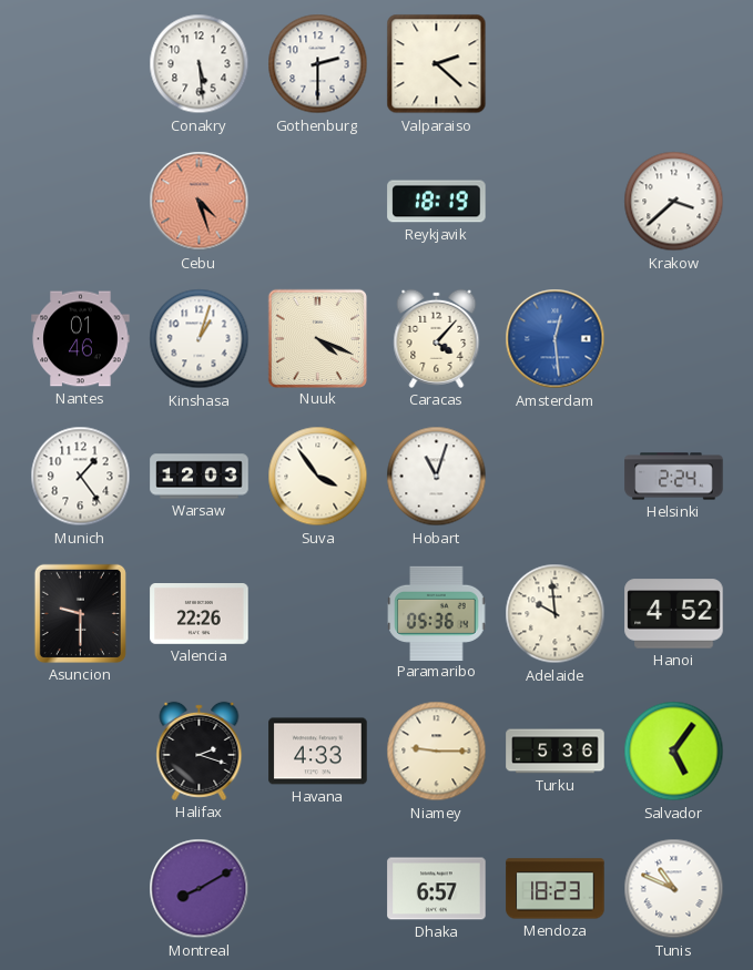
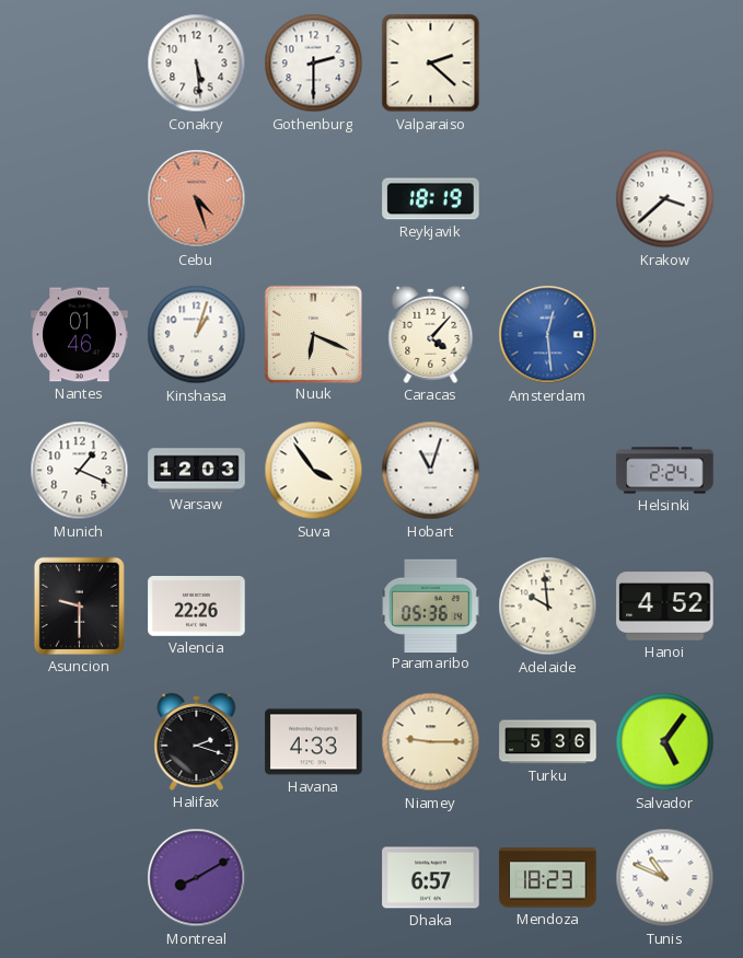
Nuuk: 4:19 -> 6:19 (313, 334)
Munich: 1:24 -> 1:19 (80, 471)
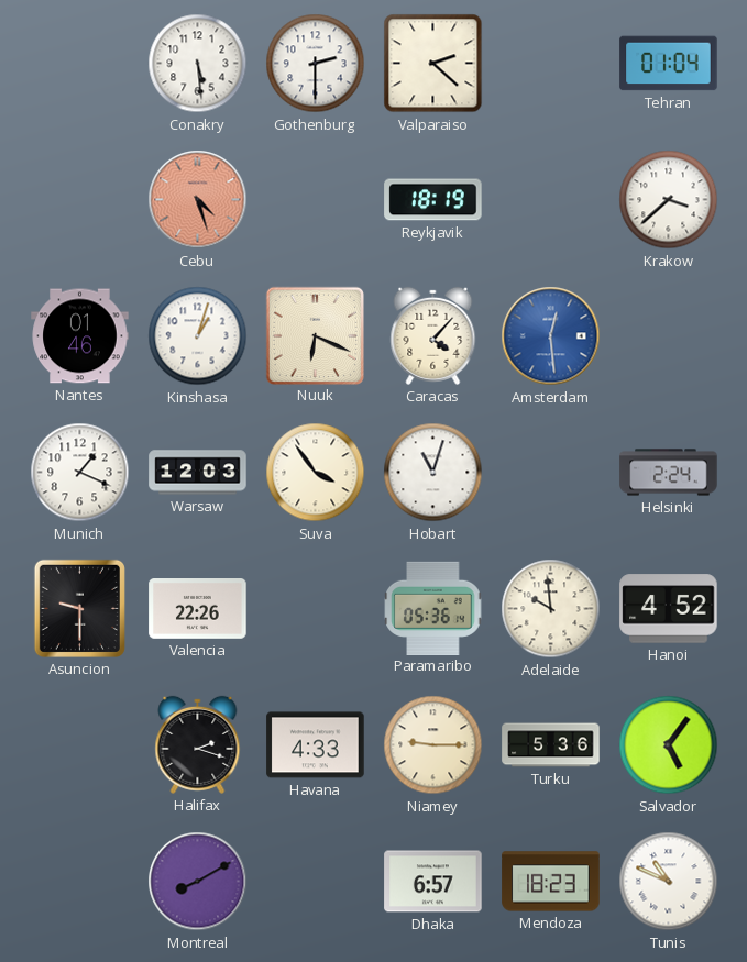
Tehran: none -> 01:04 (669, 64)
